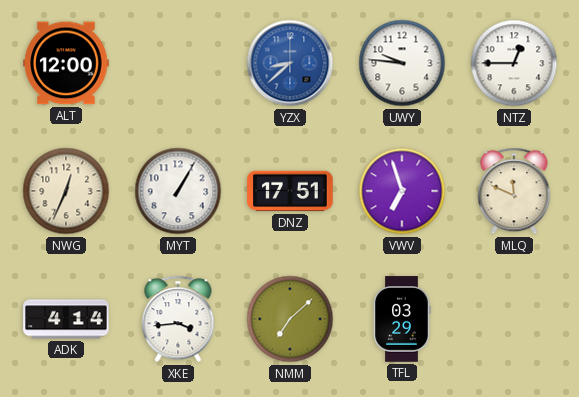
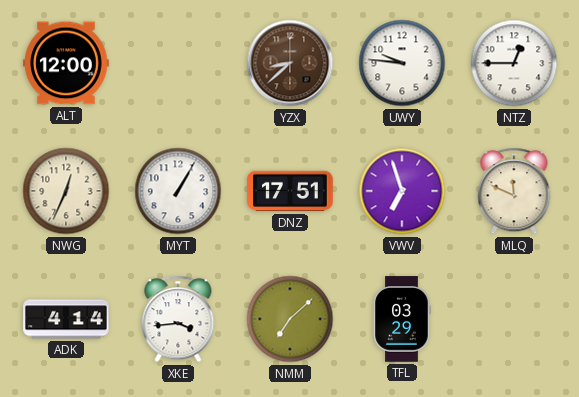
YZX dial: blue -> brown (290, 63)
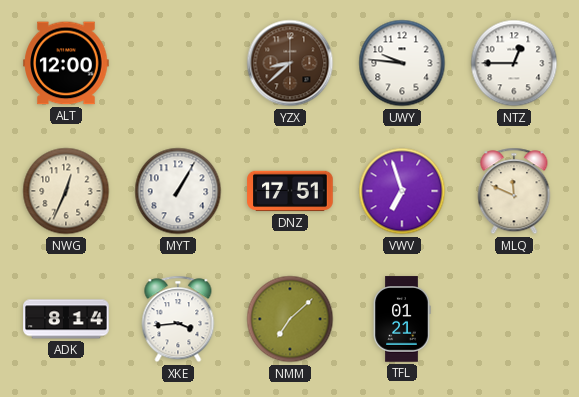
ADK: 4:14 -> 8:14 (66, 319)
TFL: 03:29 -> 01:21 (402, 319)
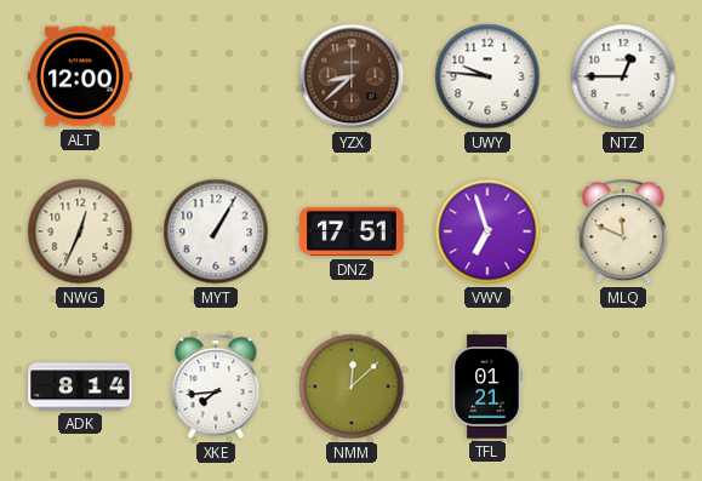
XKE: 3:44 -> 7:44 (216, 386)
NMM: 7:08 -> 12:08 (352, 386)
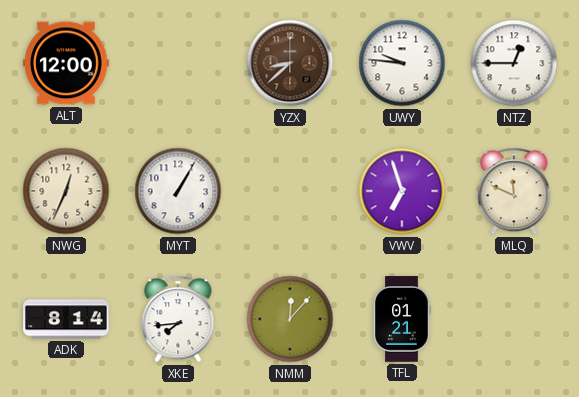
DNZ: 17:51 -> none (352, 231)
NMM: 12:08 -> 12:07 (290, 319)
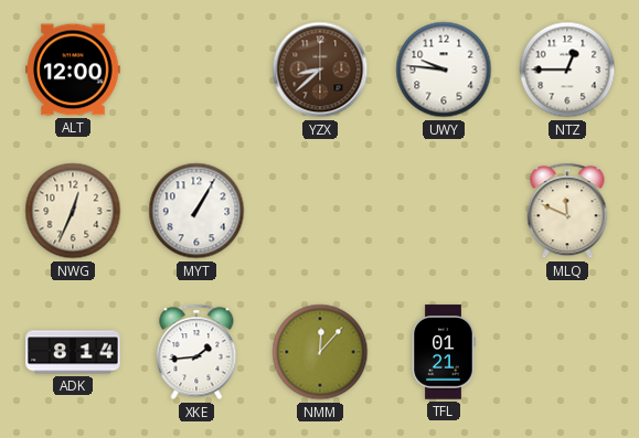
VWV: 6:57 -> none (402, 191)
XKE: 7:44 -> 1:44 (196, 352)
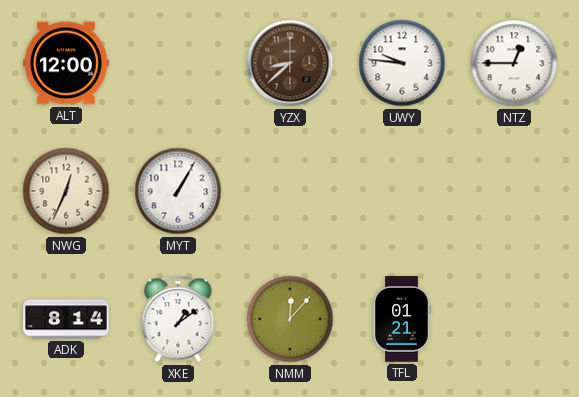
MLQ: 11:49 -> none (567, 211)
XKE: 1:44 -> 1:09 (178, 319)
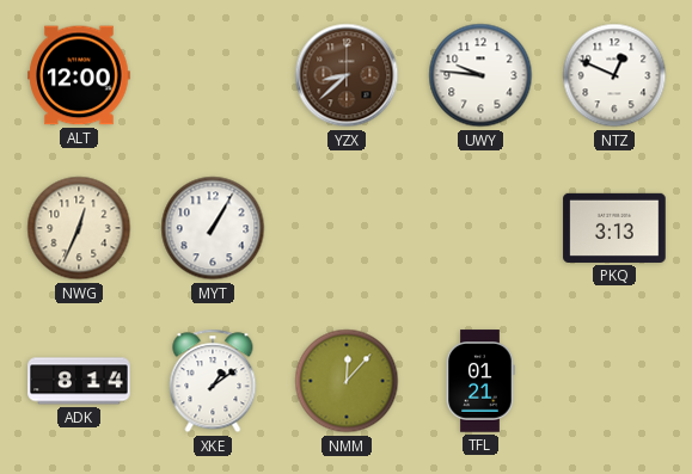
NTZ: 12:45 -> 12:49 (614, 75)
PKQ: none -> 3:13 (614, 228)
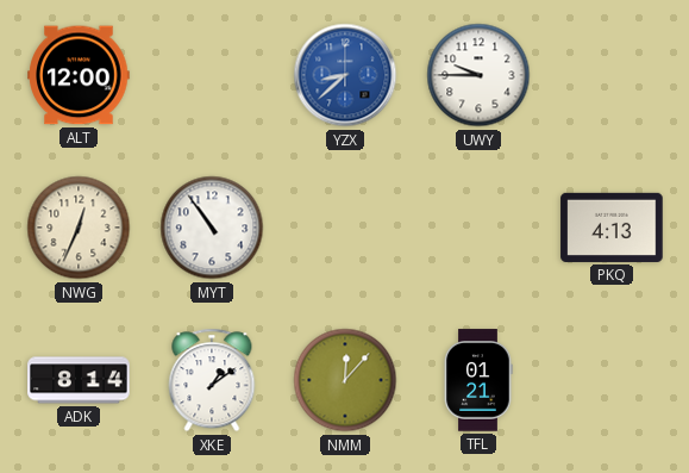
YZX dial: brown -> blue (345, 75)
UWY: 9:46 -> 9:45 (478, 75)
NTZ: 12:49 -> none (614, 75)
MYT: 1:05 -> 10:54 (212, 228)
PKQ: 3:13 -> 4:13 (612, 228)
